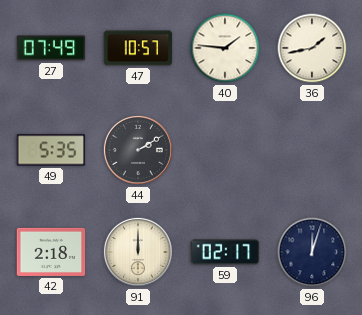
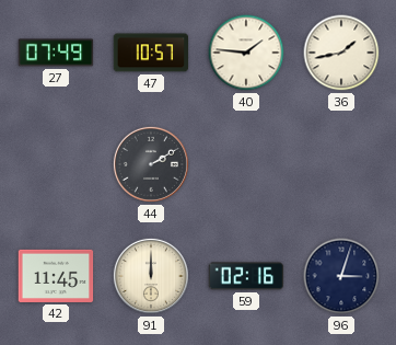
49: 5:35 -> none (51, 150)
42: 2:18 -> 11:45 (56, 276)
59: 02:17 -> 02:16 (246, 276)
96: 12:03 -> 3:03 (341, 276)
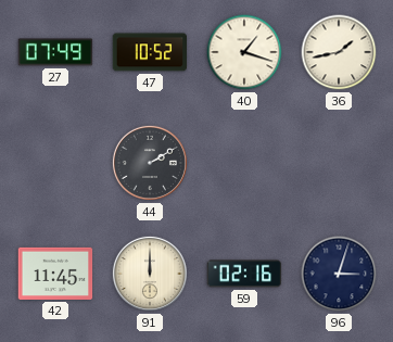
47: 10:57 -> 10:52 (150, 52)
40: 1:46 -> 1:18 (244, 52)
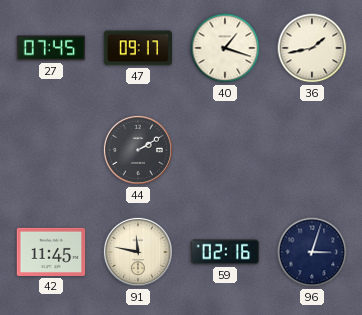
27: 07:49 -> 07:45 (51, 48)
47: 10:52 -> 09:17 (138, 48)
91: 12:00 -> 11:47 (138, 252)
